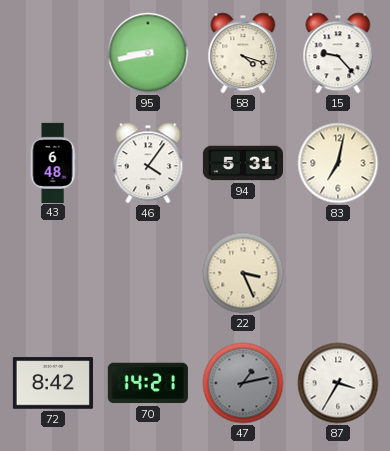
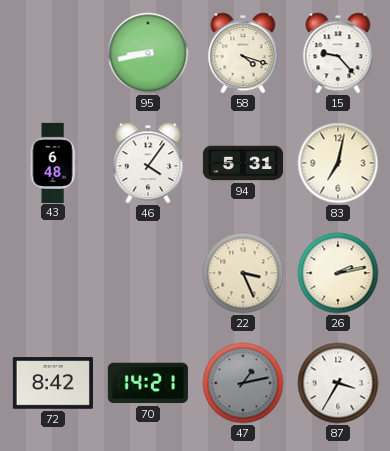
26: none -> 2:13 (338, 273)
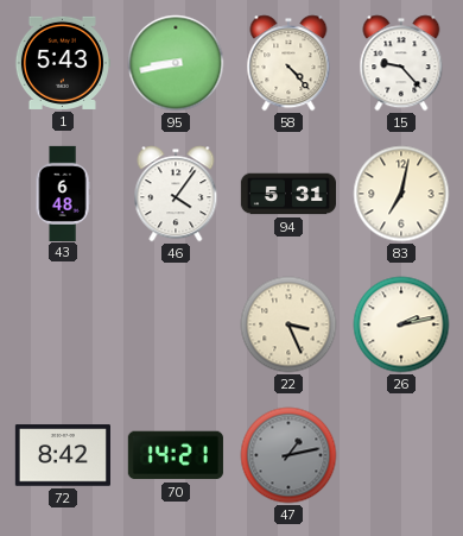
1: none -> 5:43 (62, 63)
58: 4:18 -> 4:23 (288, 63)
87: 3:35 -> none (338, 383)
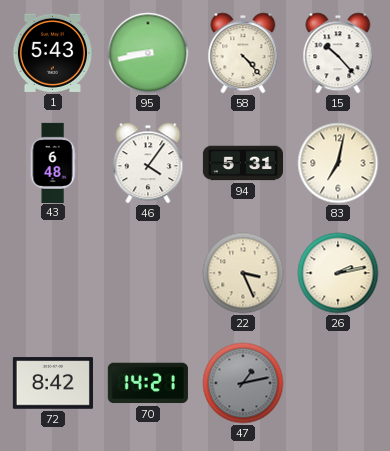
15: 9:23 -> 10:23 (338, 53)
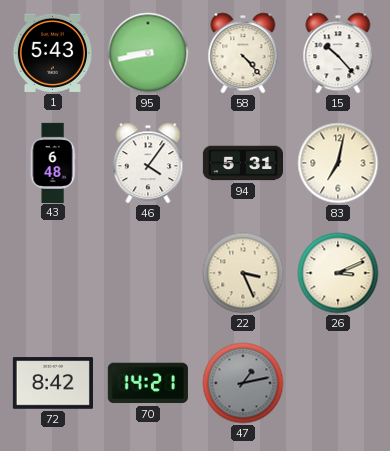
26: 2:13 -> 3:11 (338, 273)
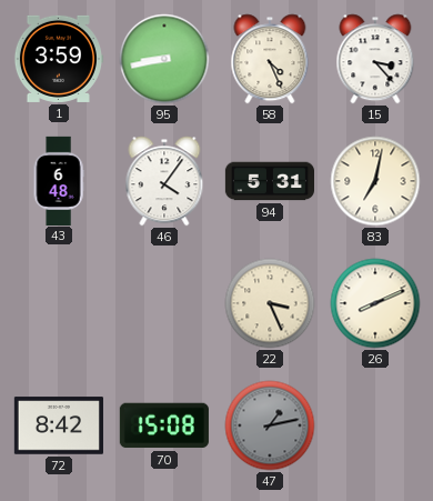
1: 5:43 -> 3:59 (58, 59)
58: 4:23 -> 4:26 (270, 59)
15: 10:23 -> 3:23 (375, 59)
26: 3:11 -> 8:11 (375, 303)
70: 14:21 -> 15:08 (164, 425)
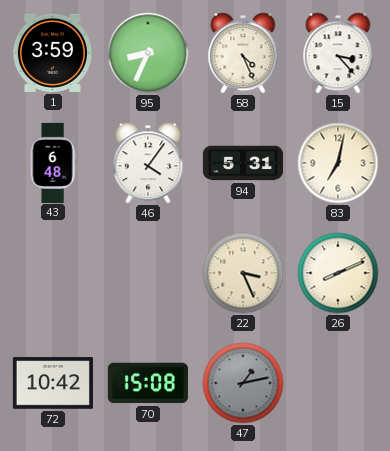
95: 8:43 -> 8:34 (148, 53)
72: 8:42 -> 10:42 (53, 383)
